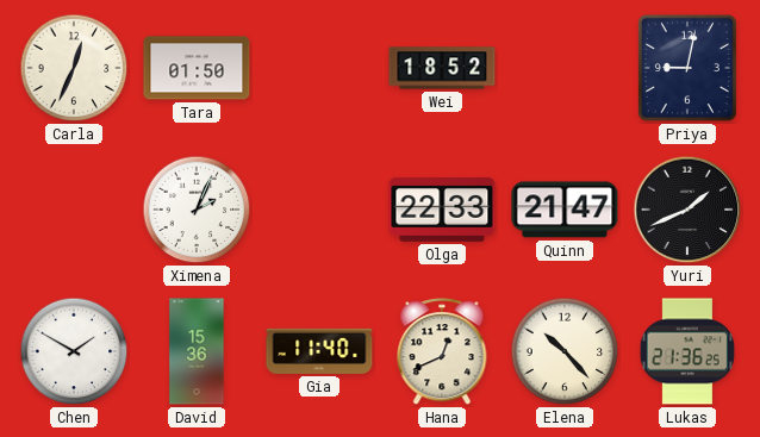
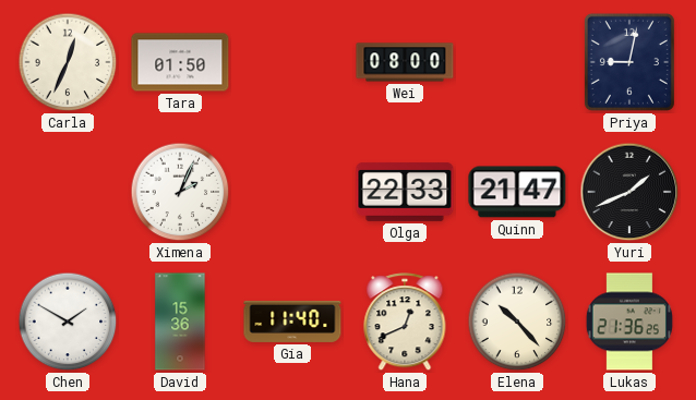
Wei: 18:52 -> 08:00 (405, 62)
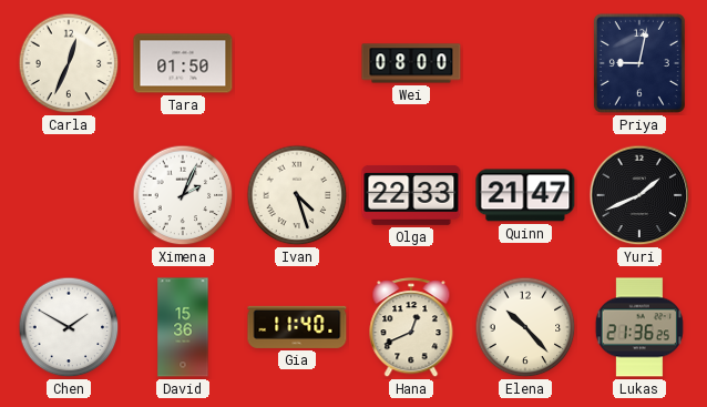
Ivan: none -> 4:27 (297, 195)
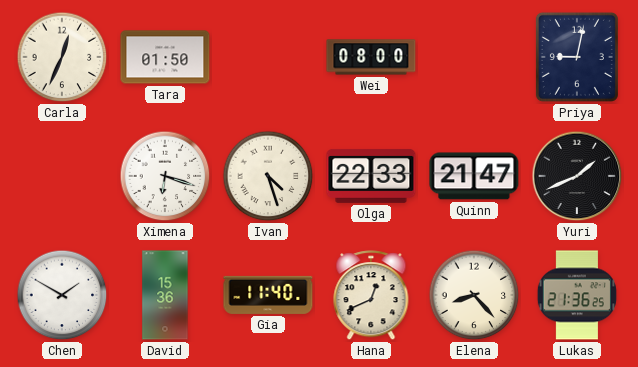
Ximena: 2:04 -> 6:18 (165, 176)
Elena: 10:23 -> 8:23 (474, 295)
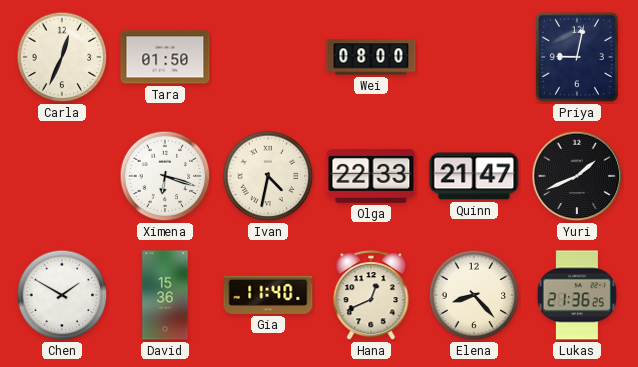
Ivan: 4:27 -> 4:32 (268, 176)
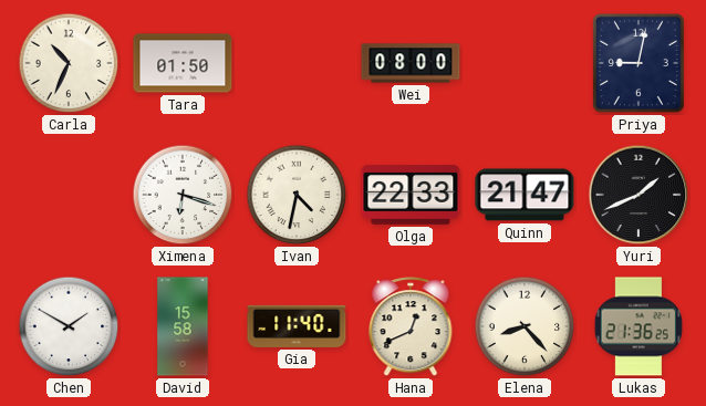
Carla: 12:34 -> 10:34 (69, 63)
David: 15:36 -> 15:58 (183, 326)
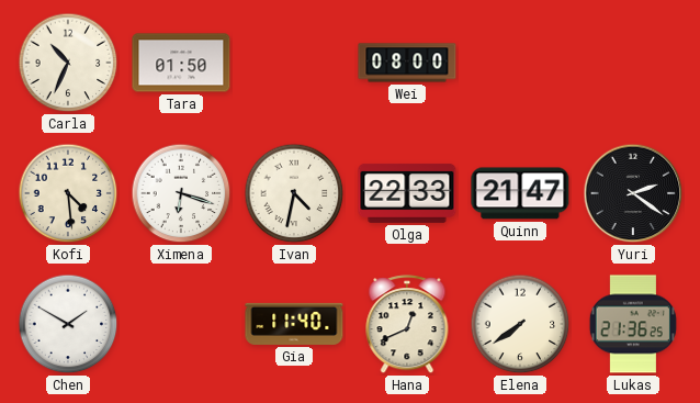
Priya: 9:02 -> none (638, 63)
Kofi: none -> 4:29 (68, 193)
Yuri: 1:41 -> 2:21 (633, 193)
David: 15:58 -> none (183, 326)
Elena: 8:23 -> 7:39 (520, 324)
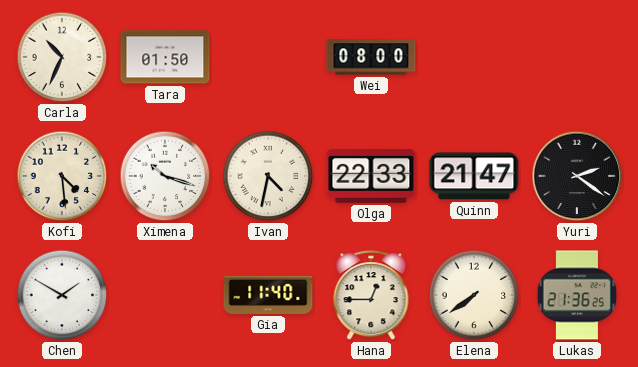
Ximena: 6:18 -> 10:18 (165, 176)
Hana: 12:41 -> 12:45 (371, 296)
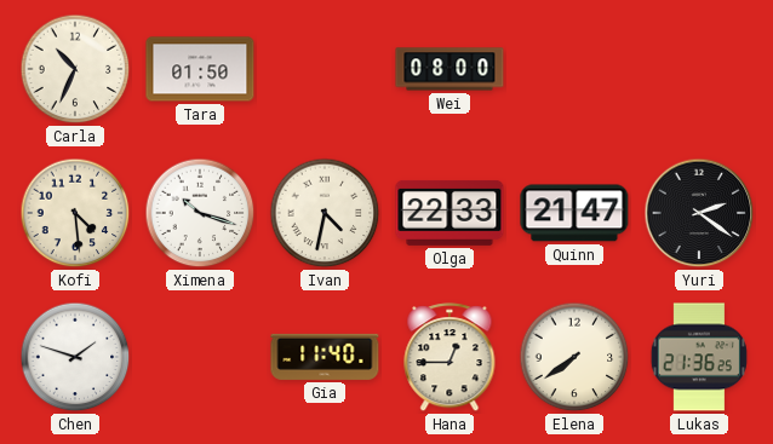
Chen: 1:50 -> 1:48 (75, 357)
